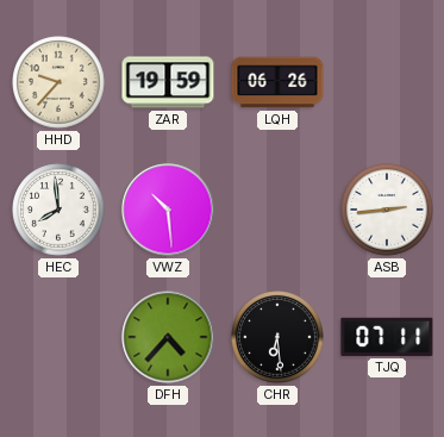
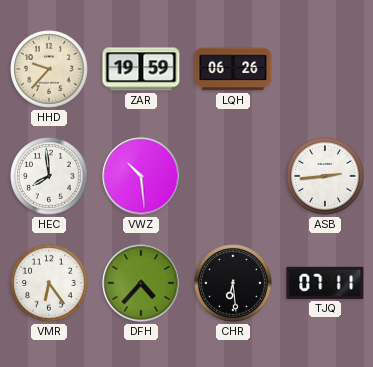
VMR: none -> 6:24 (49, 283)
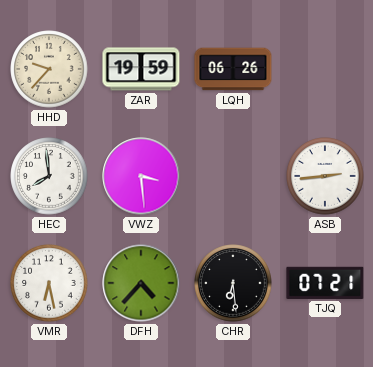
VWZ: 10:29 -> 3:29 (141, 176)
VMR: 6:24 -> 6:28 (49, 283)
TJQ: 07:11 -> 07:21 (325, 283)
